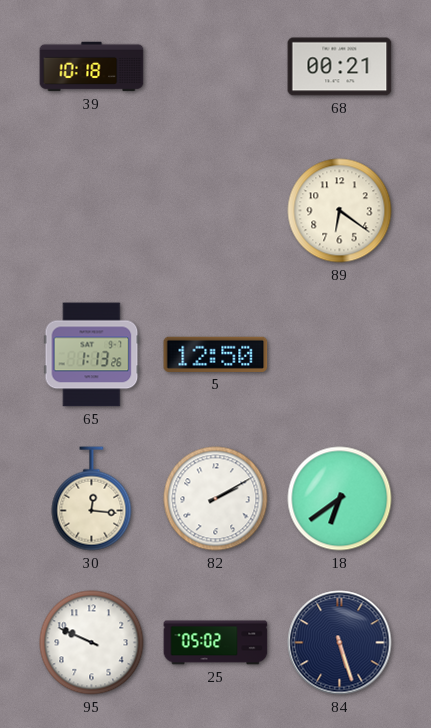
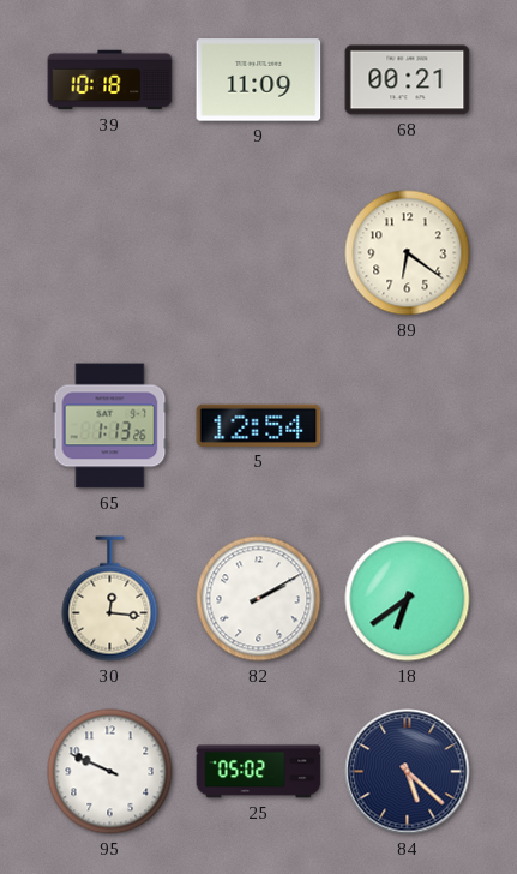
9: none -> 11:09 (259, 80)
5: 12:50 -> 12:54 (259, 425)
84: 5:27 -> 5:22 (408, 772)
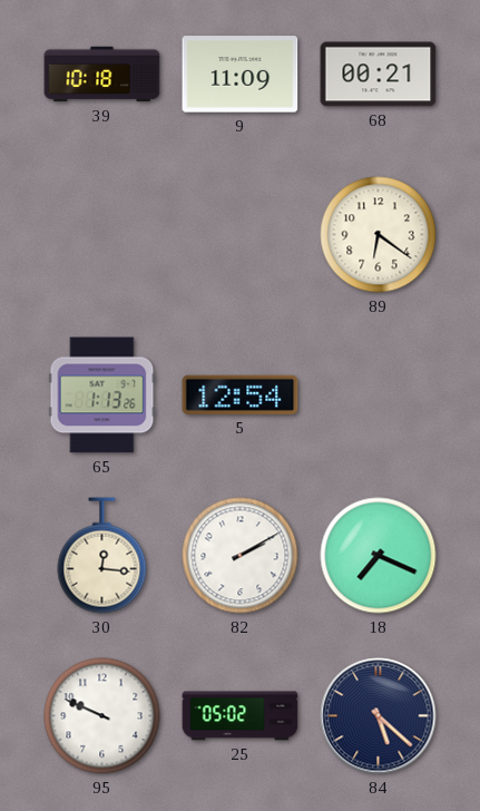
18: 6:39 -> 7:19 (379, 556)
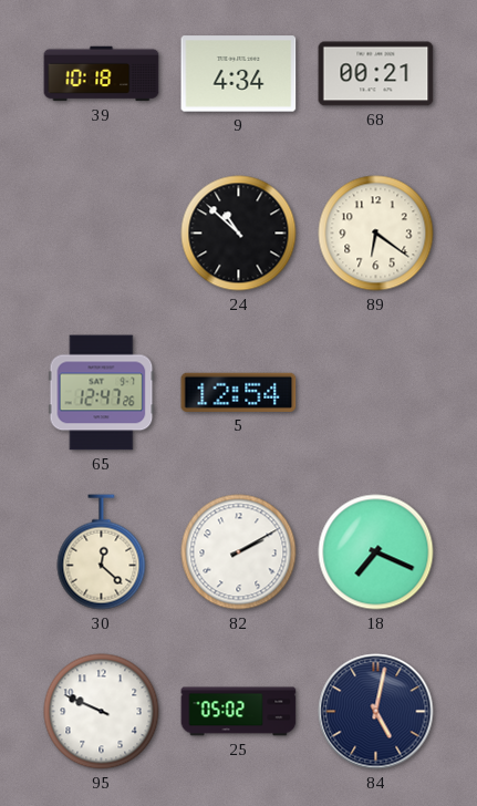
9: 11:09 -> 4:34 (239, 74)
24: none -> 10:52 (239, 234)
65: 1:13 -> 12:47 (102, 393)
30: 12:16 -> 12:22 (102, 552)
84: 5:22 -> 5:02 (376, 712)
